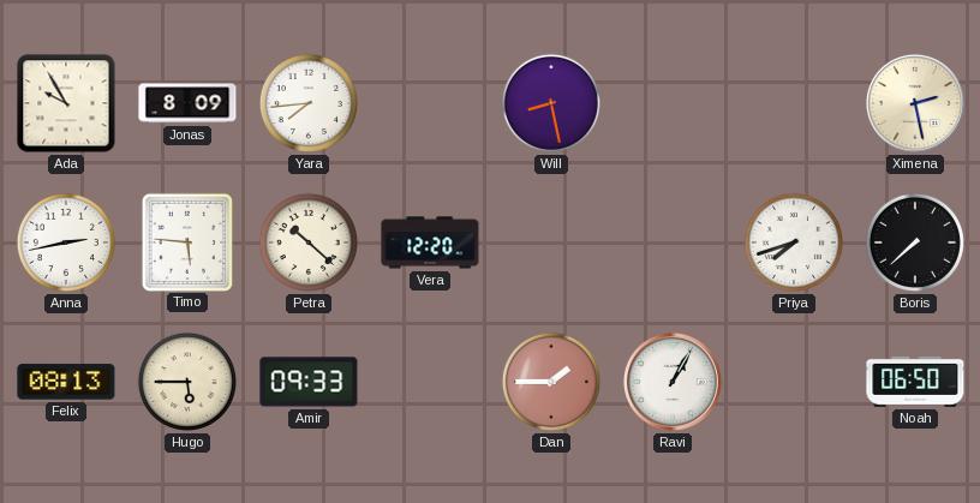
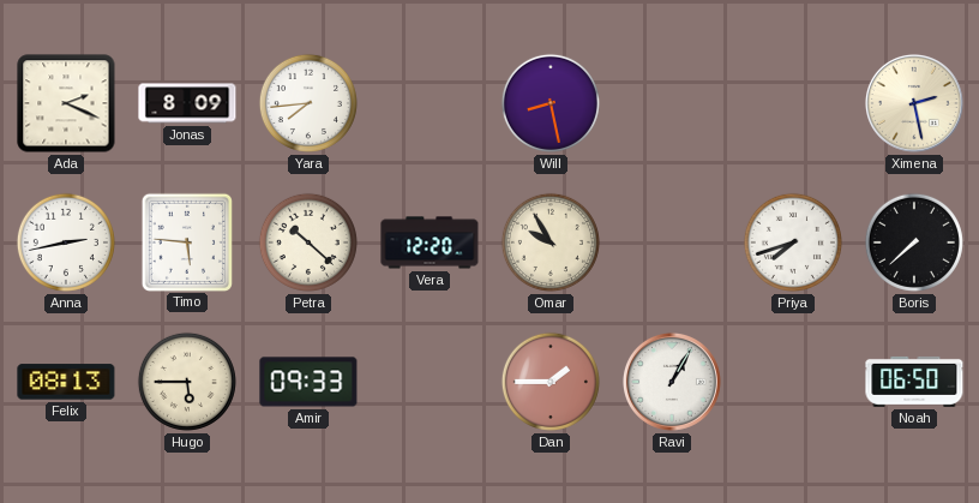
Ada: 9:55 -> 2:19 (66, 103)
Omar: none -> 9:55 (551, 242)
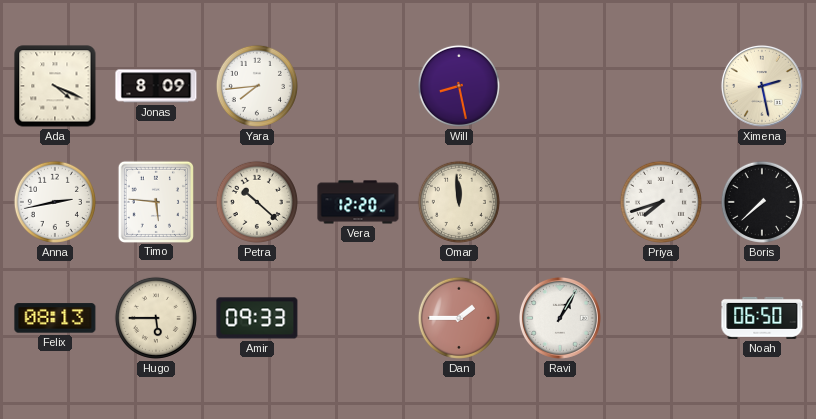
Ada: 2:19 -> 4:19 (55, 86)
Omar: 9:55 -> 11:59 (459, 202)
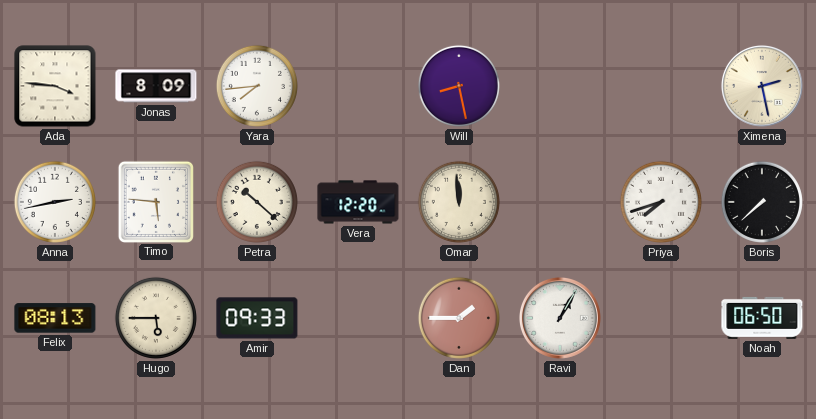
Ada: 4:19 -> 3:46 (55, 86)
